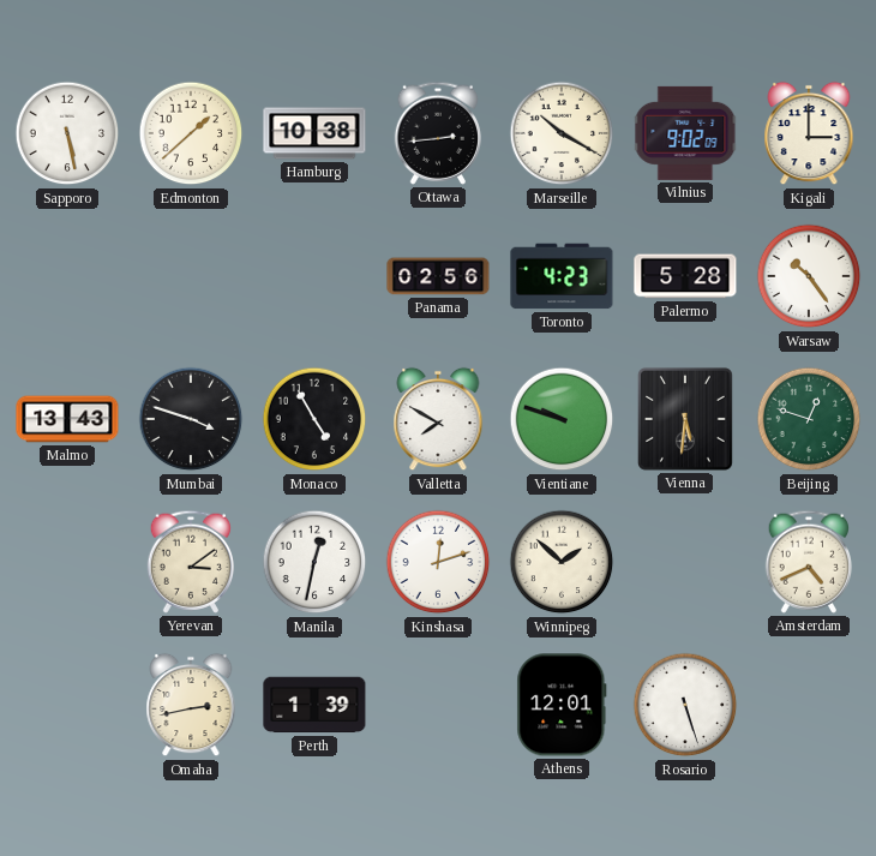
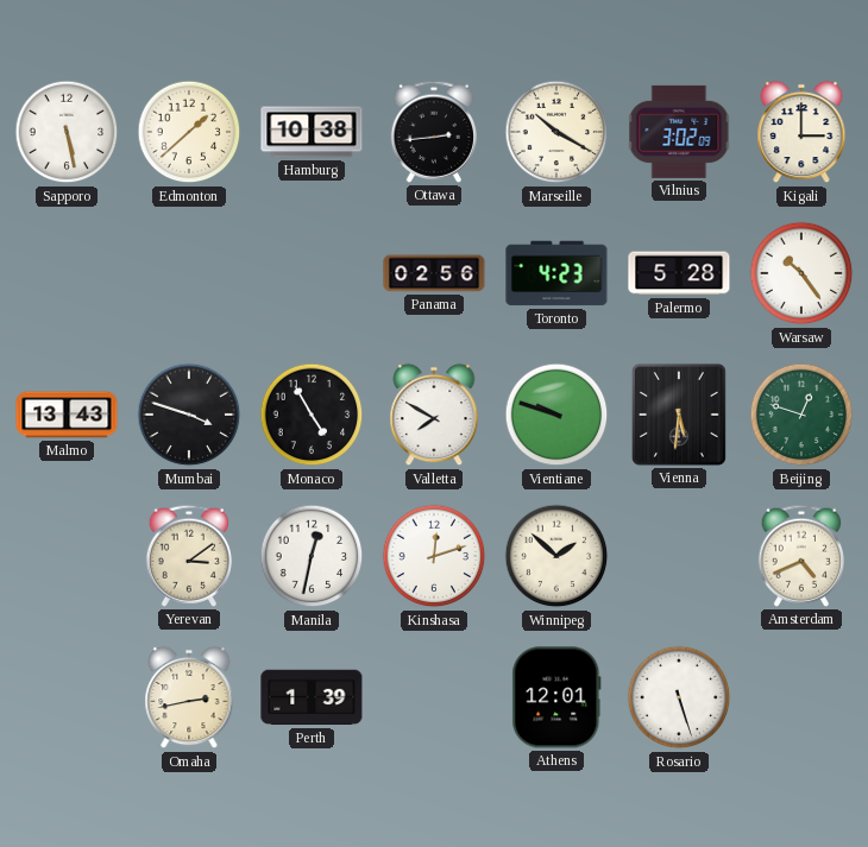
Vilnius: 9:02 -> 3:02 (679, 132)
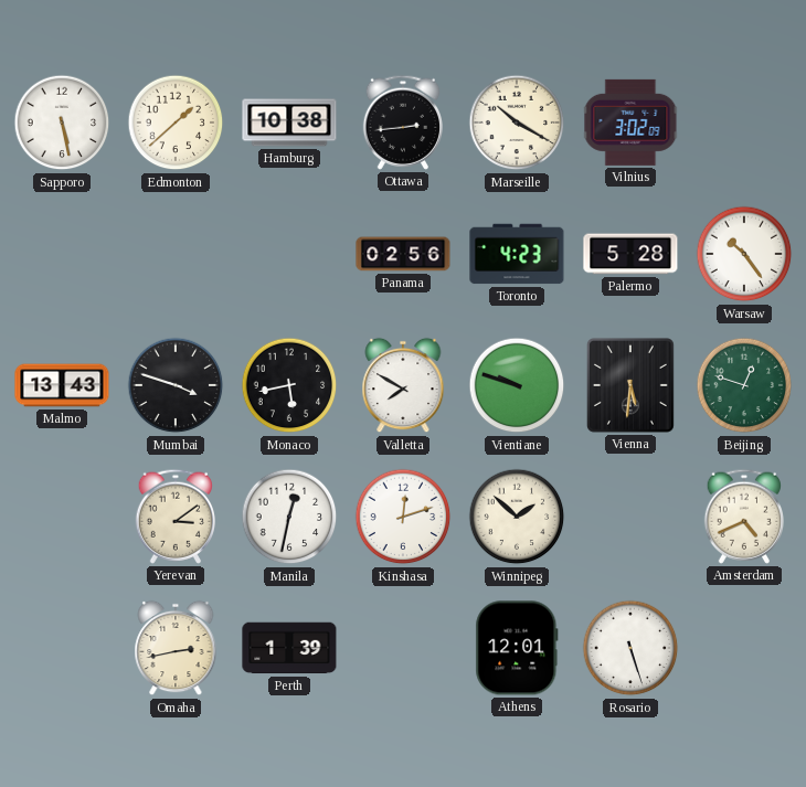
Kigali: 3:00 -> none (801, 132)
Monaco: 4:55 -> 5:43 (289, 385)
